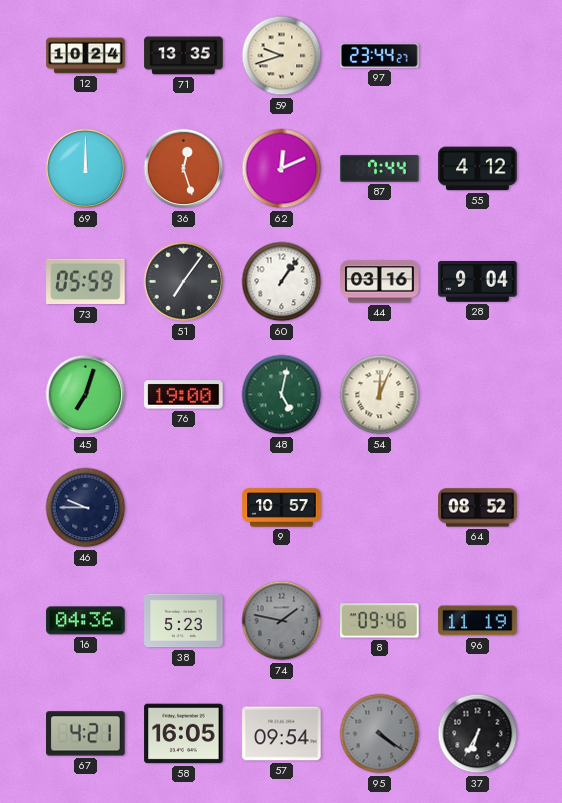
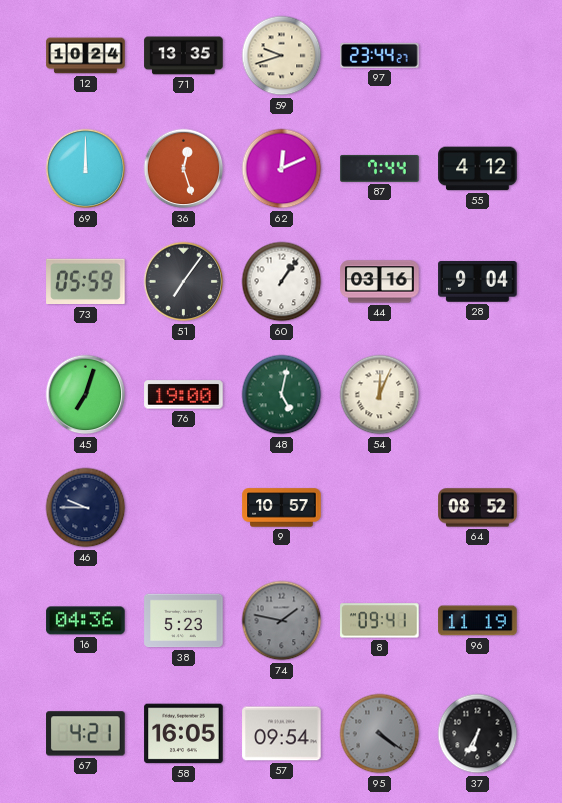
8: 09:46 -> 09:41 (380, 621)
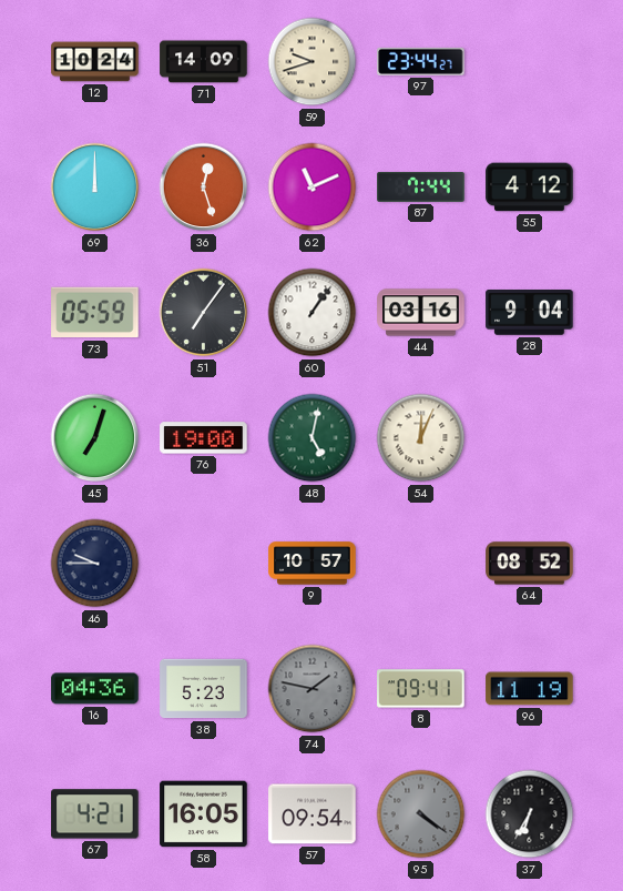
71: 13:35 -> 14:09 (204, 62)
62: 12:11 -> 11:11 (313, 188)
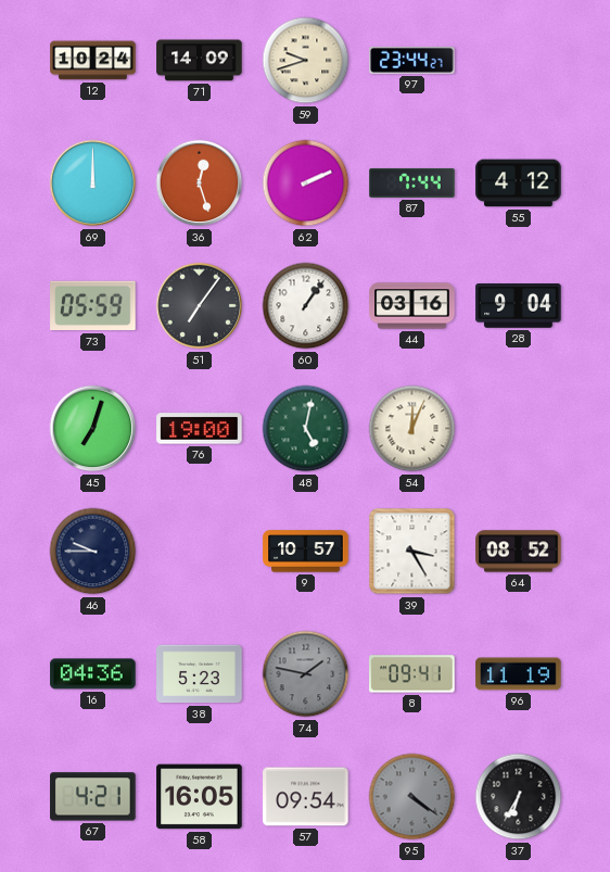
62: 11:11 -> 2:11 (306, 184)
39: none -> 3:25 (412, 552)
